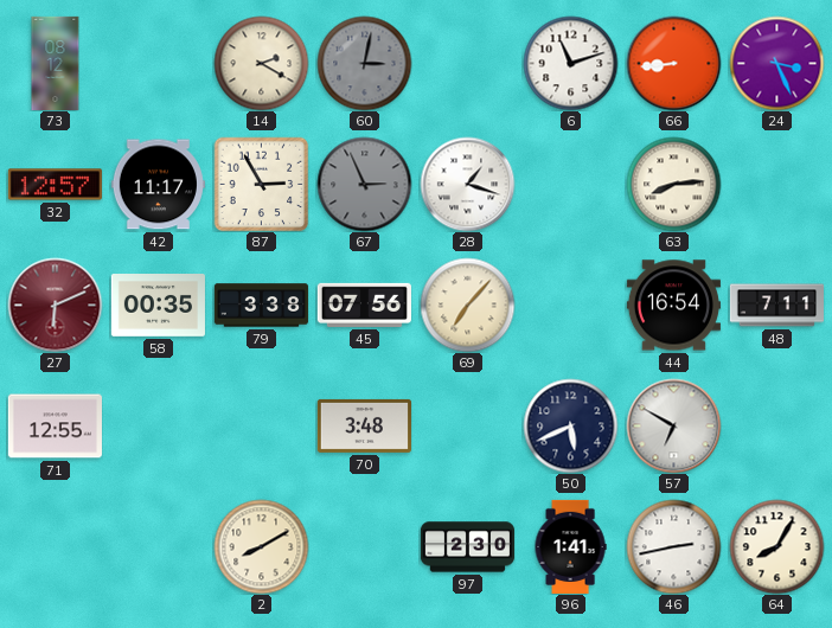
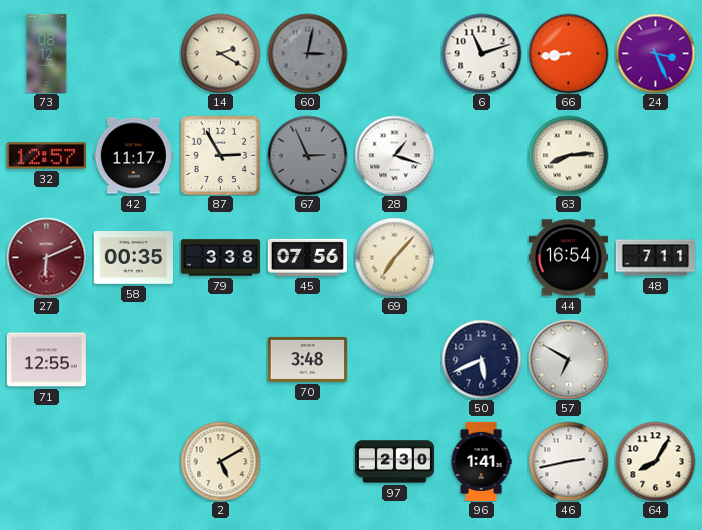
2: 8:10 -> 5:10 (220, 461)
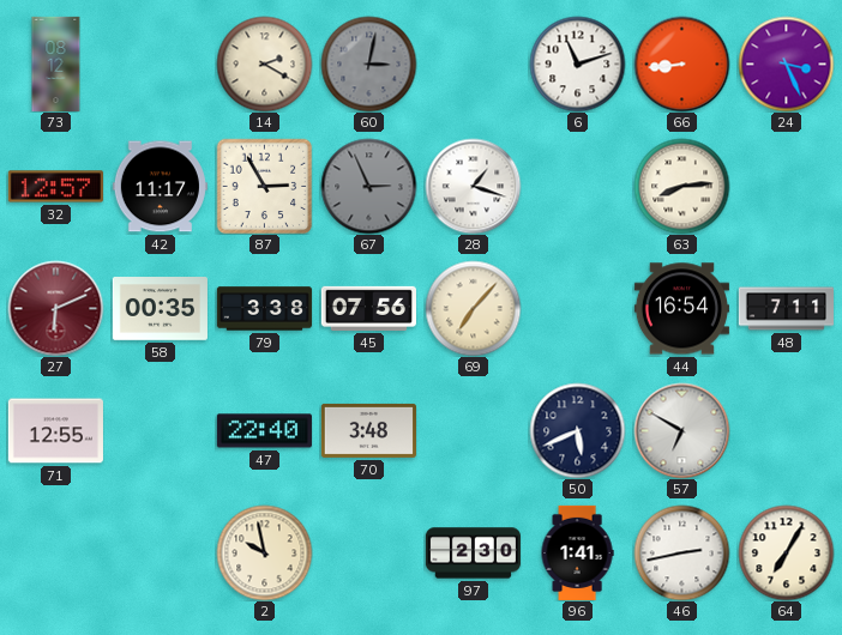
47: none -> 22:40 (264, 431)
2: 5:10 -> 9:58 (264, 552)
64: 8:05 -> 7:05 (786, 552)
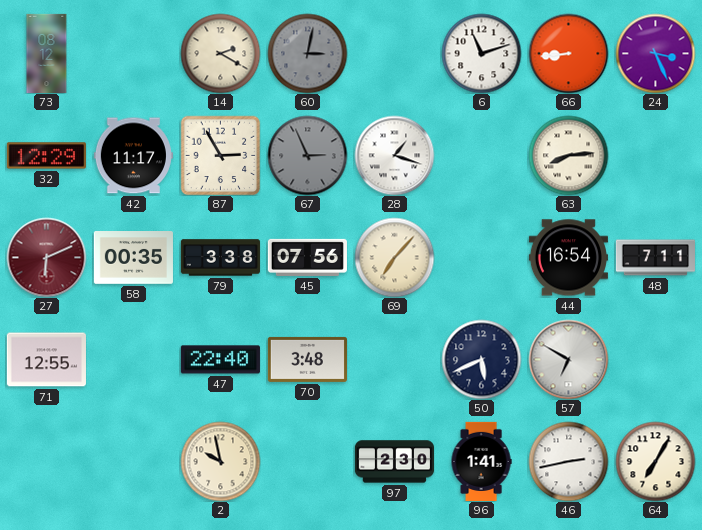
32: 12:57 -> 12:29 (46, 156)
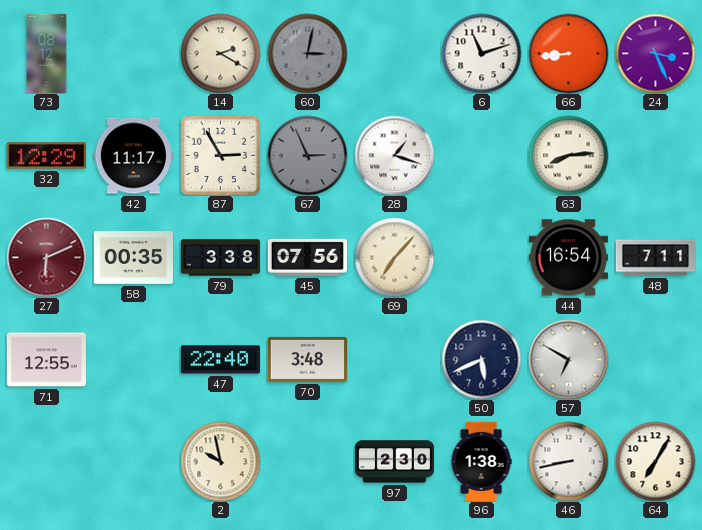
96: 1:41 -> 1:38 (481, 461)
46: 2:43 -> 8:43 (568, 461)
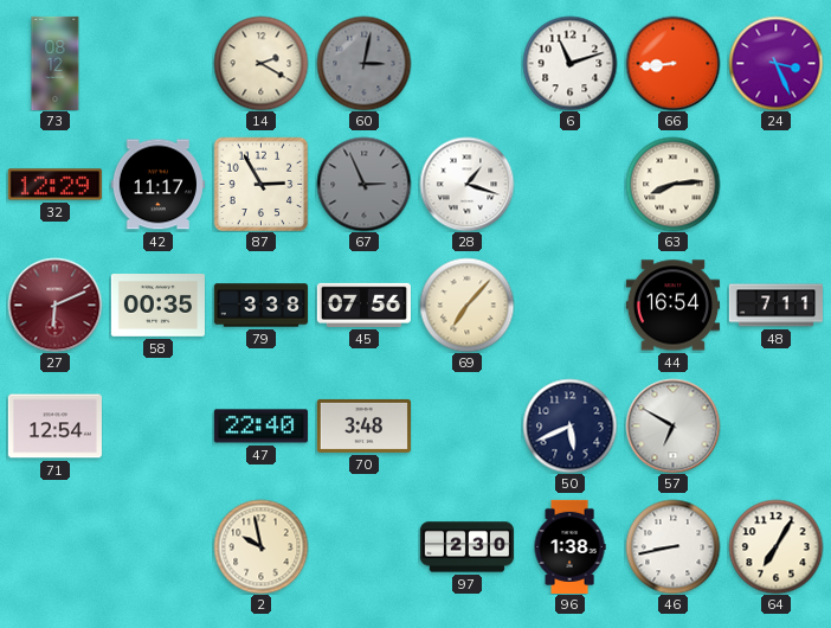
71: 12:55 -> 12:54 (54, 427)
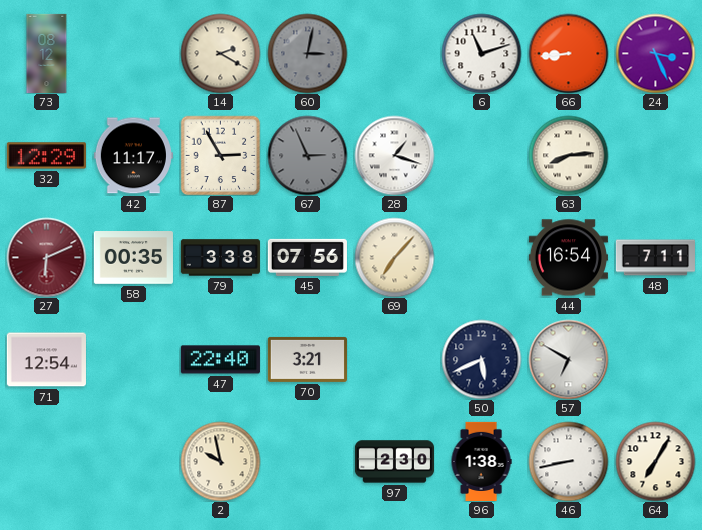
70: 3:48 -> 3:21 (307, 359)
